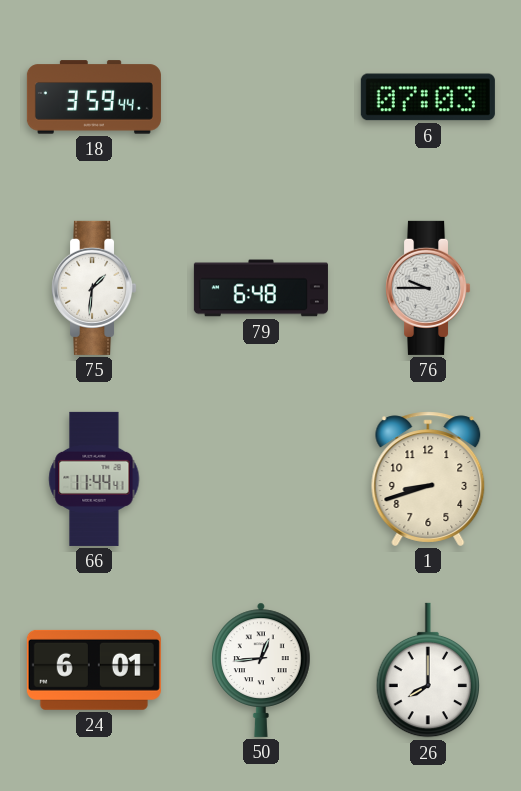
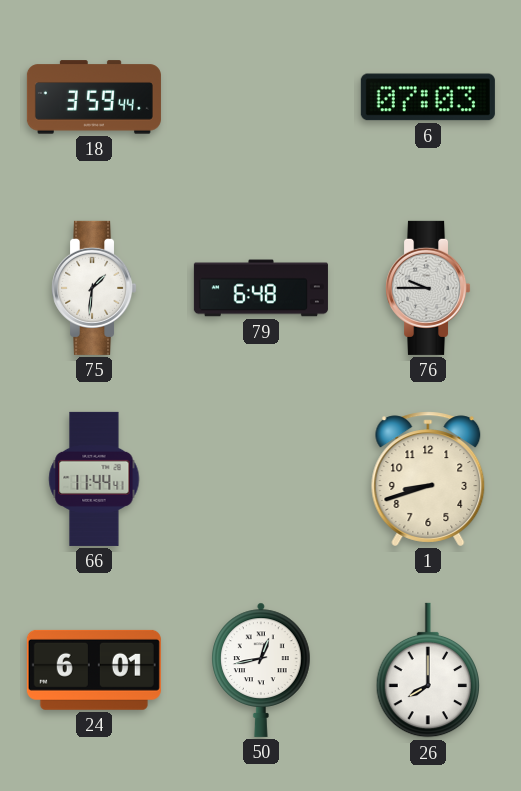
50: 12:44 -> 12:43 (262, 670)
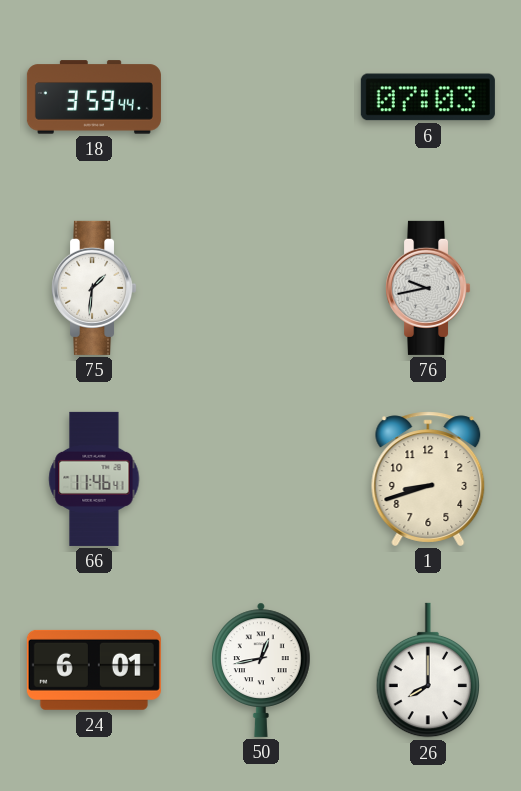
79: 6:48 -> none (261, 288)
76: 9:45 -> 9:43 (428, 288)
66: 11:44 -> 11:46 (94, 479)
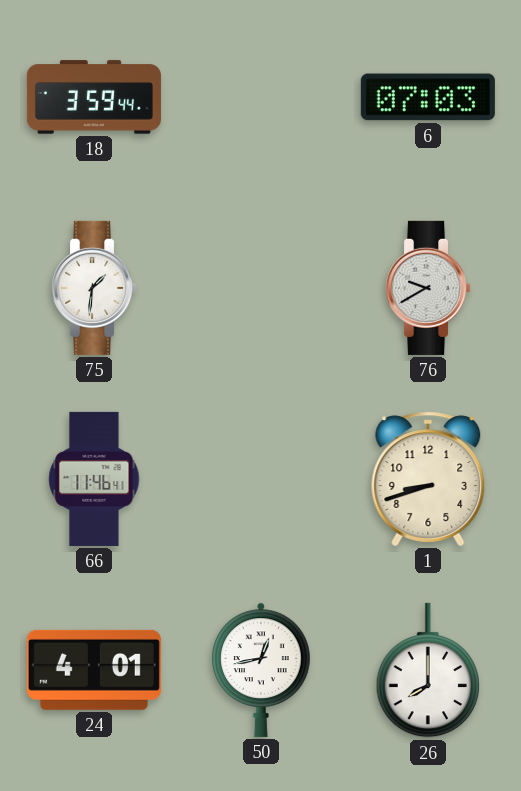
76: 9:43 -> 9:40 (428, 288)
24: 6:01 -> 4:01 (94, 670)
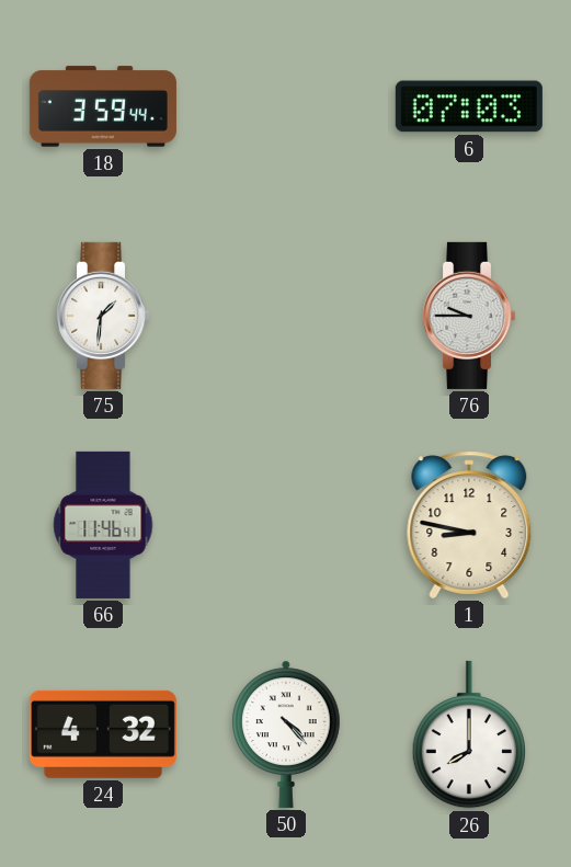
76: 9:40 -> 9:45 (469, 316)
1: 8:42 -> 8:47 (469, 525)
24: 4:01 -> 4:32 (103, 734)
50: 12:43 -> 4:23 (287, 734)
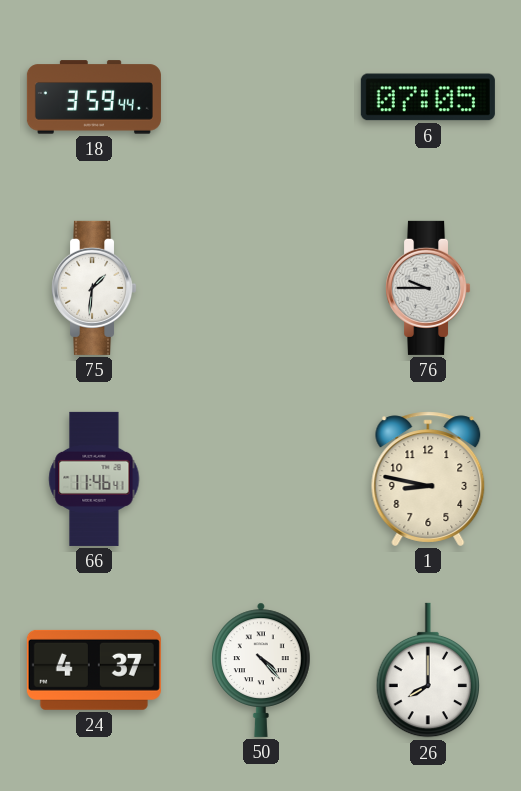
6: 07:03 -> 07:05 (428, 97)
24: 4:32 -> 4:37 (94, 670)
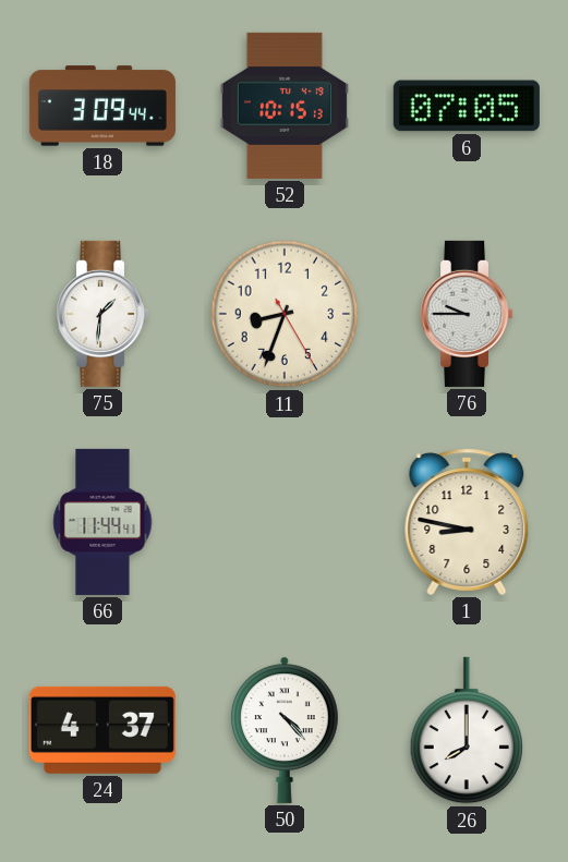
18: 3:59 -> 3:09 (102, 106)
52: none -> 10:15 (285, 106)
11: none -> 8:33 (285, 314)
66: 11:46 -> 11:44 (102, 522)
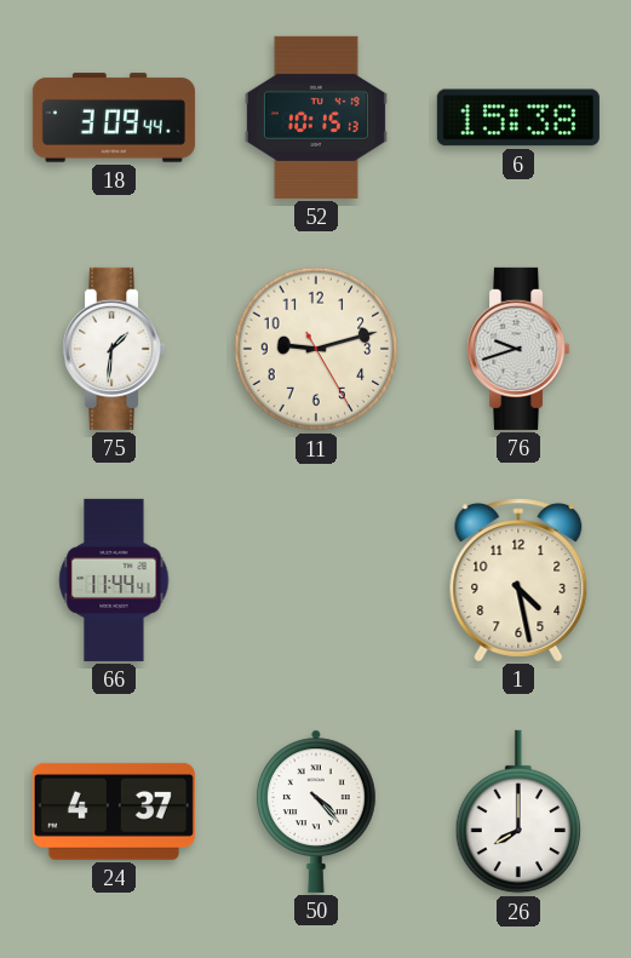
6: 07:05 -> 15:38 (518, 117)
11: 8:33 -> 9:12 (316, 349)
76: 9:45 -> 9:42 (518, 349)
1: 8:47 -> 4:28 (518, 580)
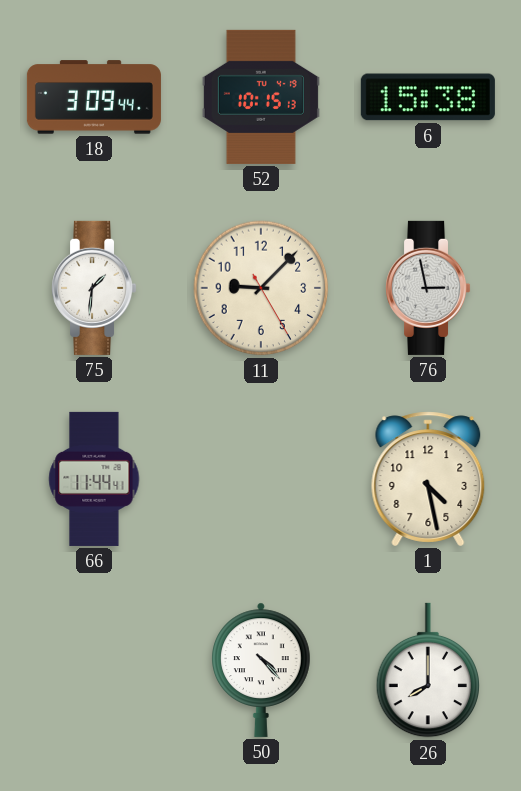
11: 9:12 -> 9:07 (261, 288)
76: 9:42 -> 2:58 (428, 288)
24: 4:37 -> none (114, 811)
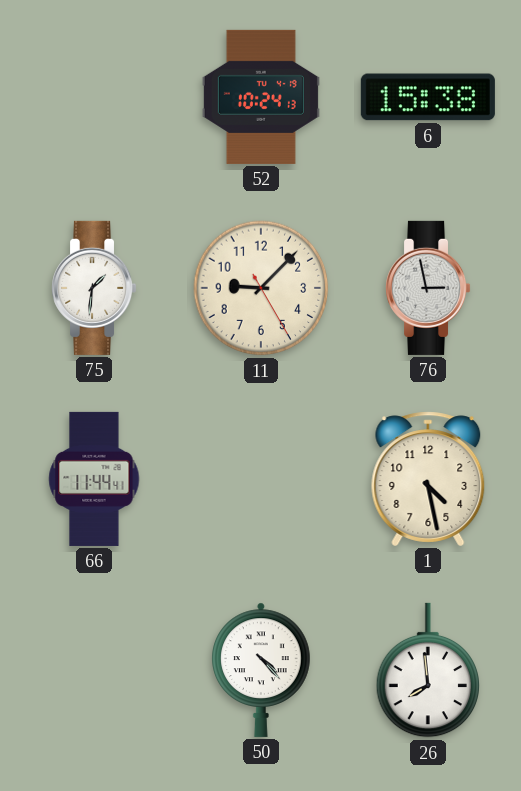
18: 3:09 -> none (94, 97)
52: 10:15 -> 10:24 (261, 97)
26: 8:00 -> 7:59 (427, 670)
